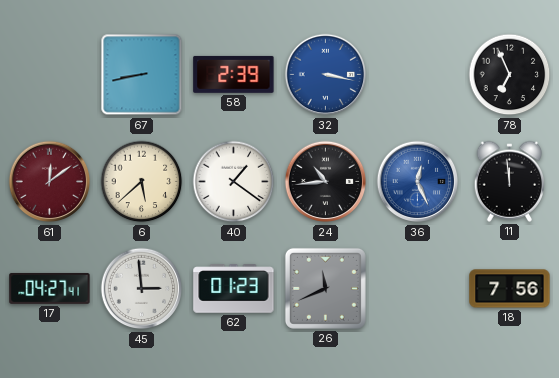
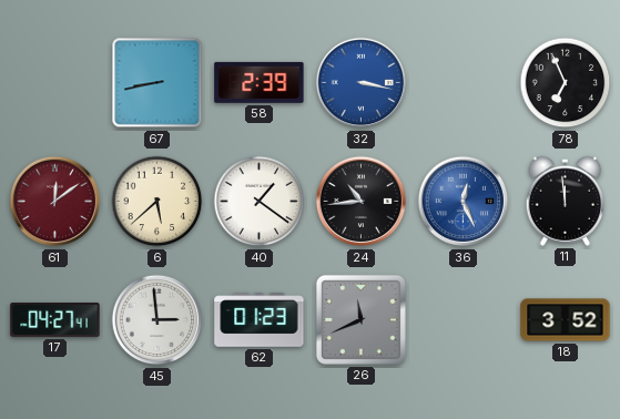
18: 7:56 -> 3:52 (566, 320)
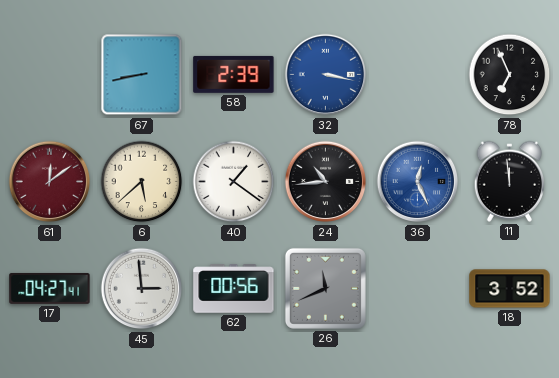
62: 01:23 -> 00:56 (234, 289)
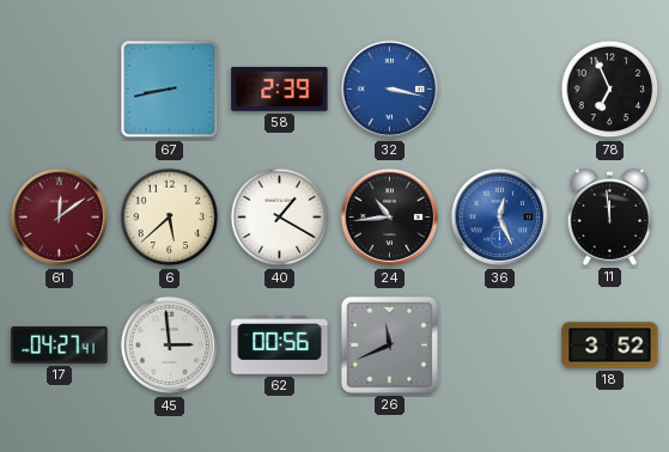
40: 1:21 -> 1:20 (280, 218)
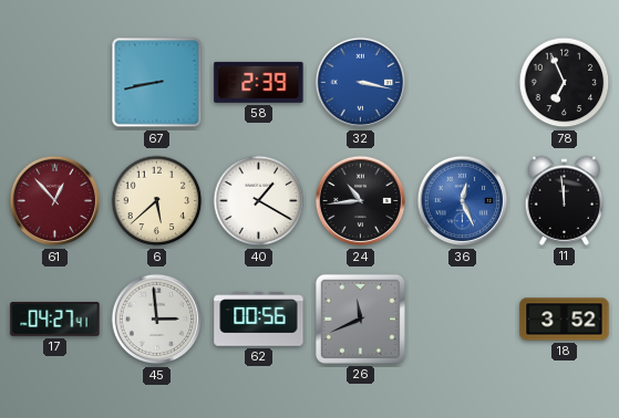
61: 12:09 -> 12:53 (55, 201)
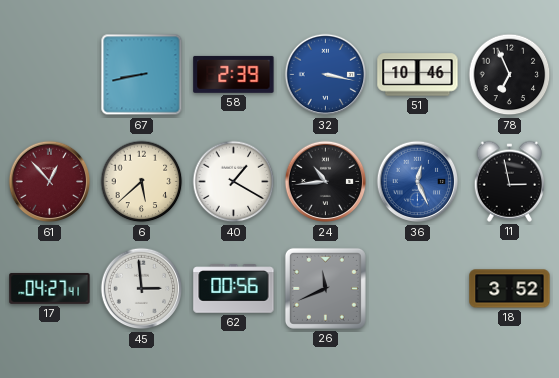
51: none -> 10:46 (418, 75)
11: 11:59 -> 2:58 (509, 181)
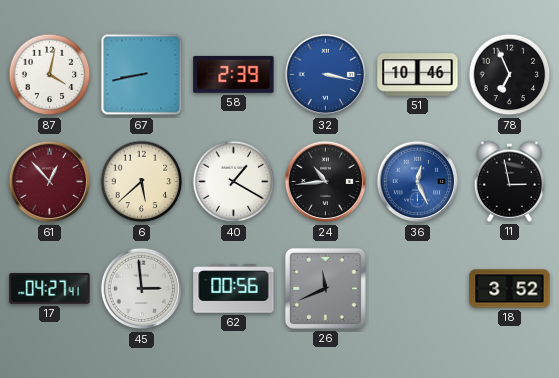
87: none -> 4:02 (50, 75)
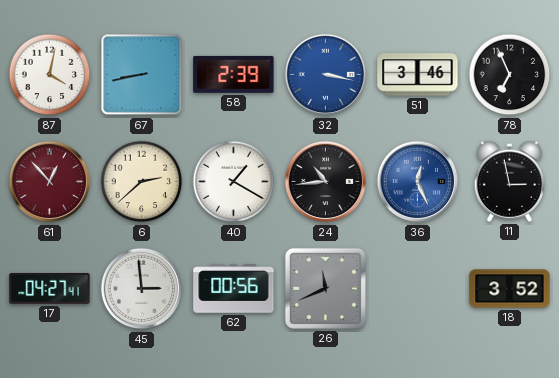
51: 10:46 -> 3:46 (418, 75)
6: 5:38 -> 2:38 (142, 182)
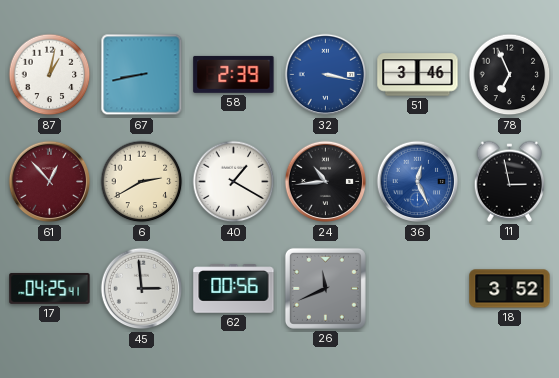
87: 4:02 -> 1:02 (50, 75)
6: 2:38 -> 2:40 (142, 182)
17: 04:27 -> 04:25 (50, 288)
